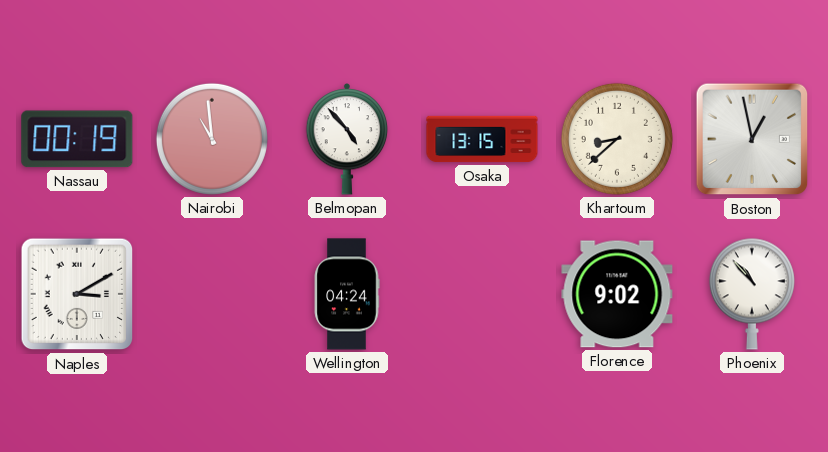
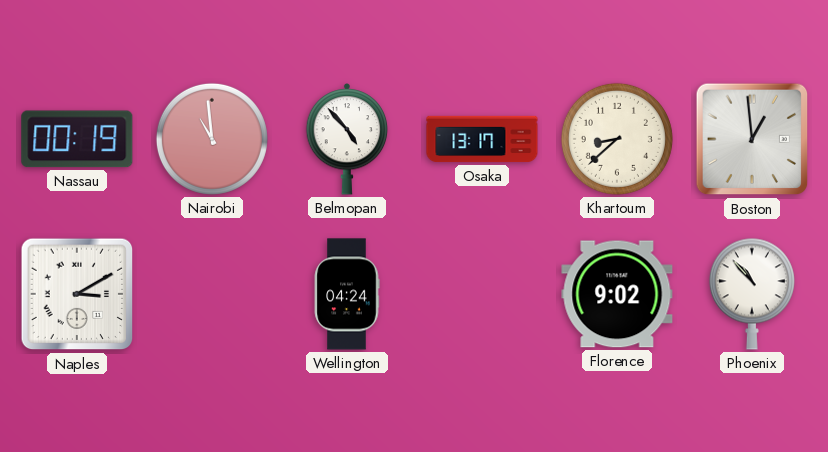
Osaka: 13:15 -> 13:17 (482, 139)
Boston: 12:58 -> 12:59 (752, 139)
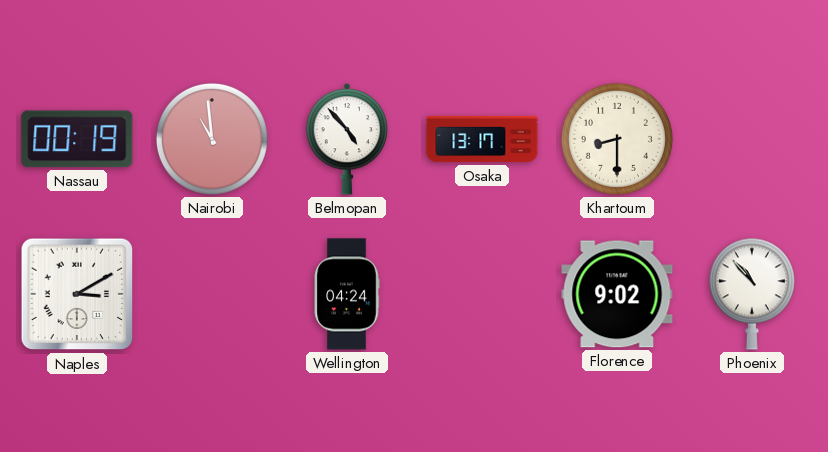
Khartoum: 8:38 -> 8:30 (617, 139)
Boston: 12:59 -> none (752, 139)
